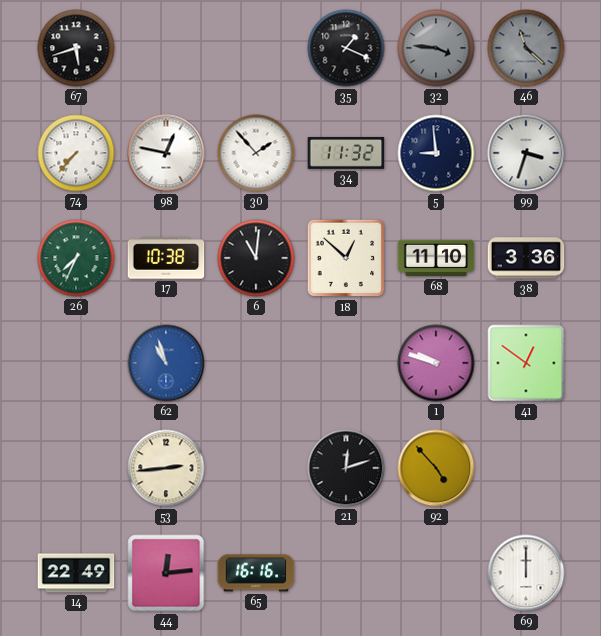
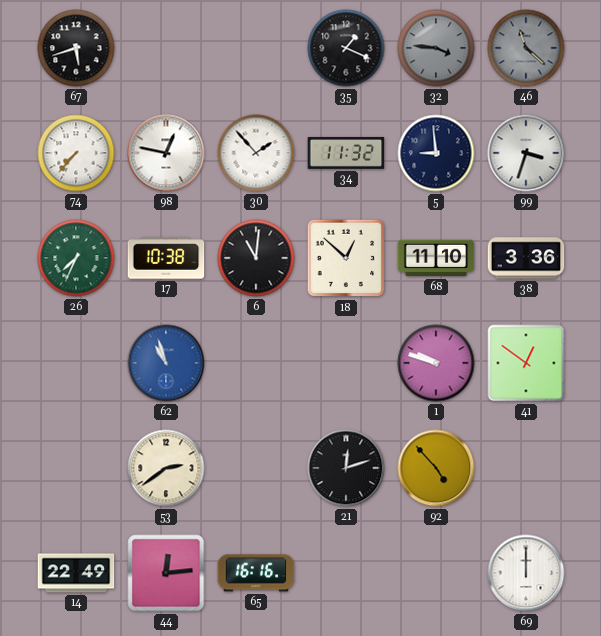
53: 2:44 -> 2:39 (166, 468)
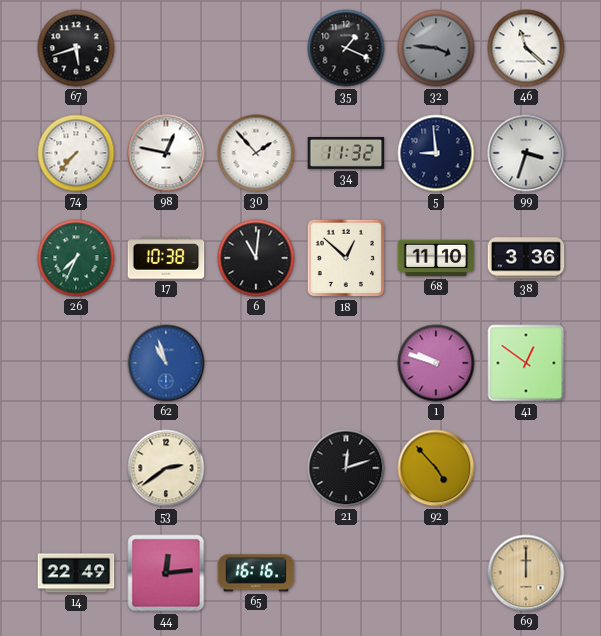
46 dial: grey -> white (526, 48)
69 dial: white -> champagne (526, 573)
